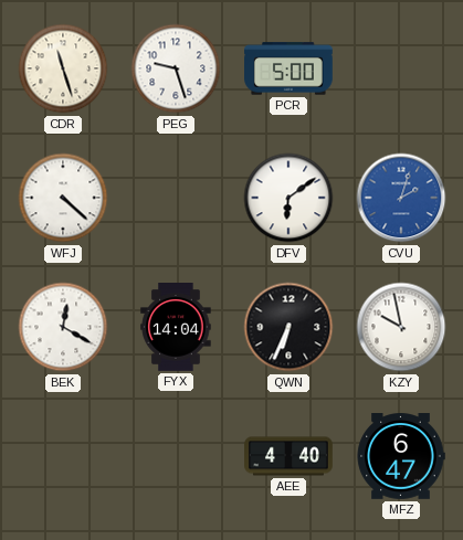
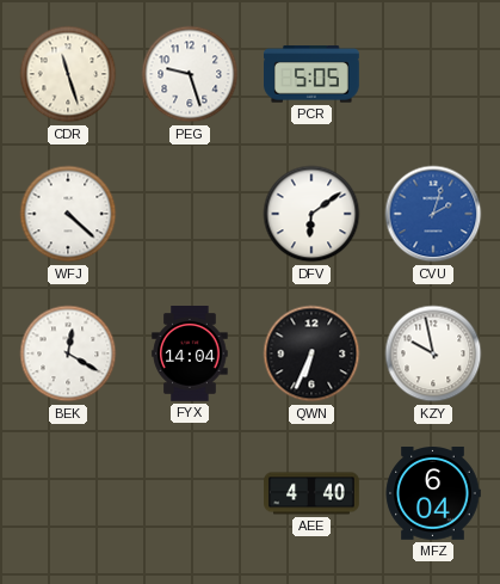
PCR: 5:00 -> 5:05 (313, 74)
MFZ: 6:47 -> 6:04 (433, 494)
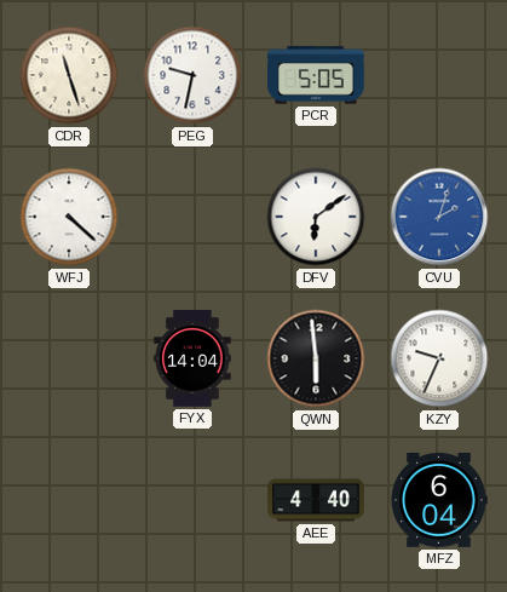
PEG: 9:27 -> 9:32 (192, 75)
BEK: 12:20 -> none (68, 354)
QWN: 6:34 -> 5:59 (316, 358)
KZY: 9:58 -> 9:34 (439, 358)
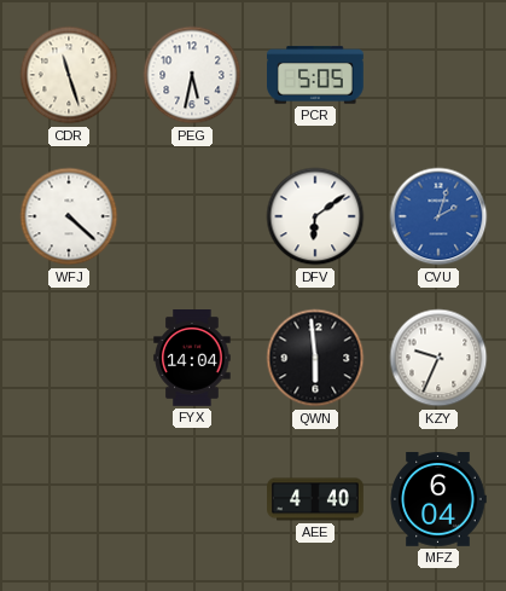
PEG: 9:32 -> 5:32 (192, 75)
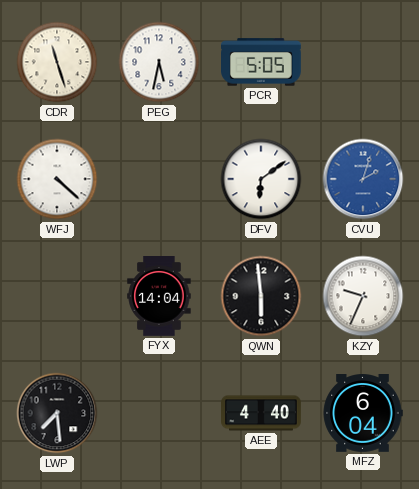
LWP: none -> 7:29 (57, 413)
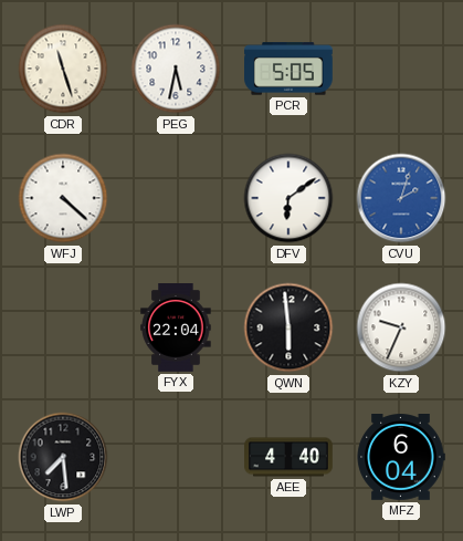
FYX: 14:04 -> 22:04 (176, 329)
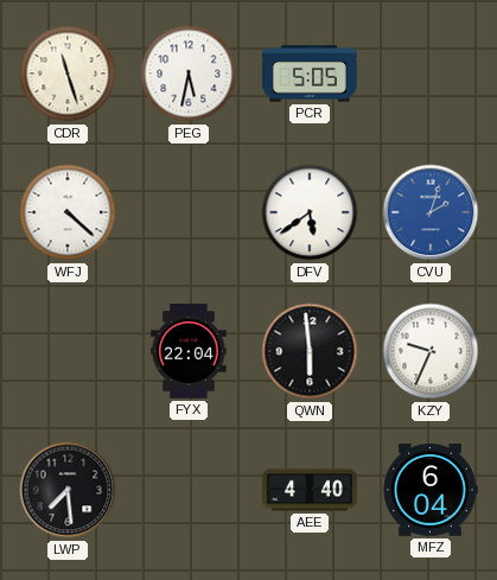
DFV: 6:09 -> 5:39 (310, 212)
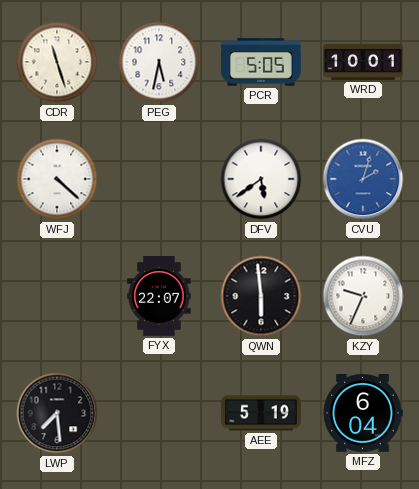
WRD: none -> 10:01 (363, 62)
FYX: 22:04 -> 22:07 (159, 297)
AEE: 4:40 -> 5:19 (261, 413)
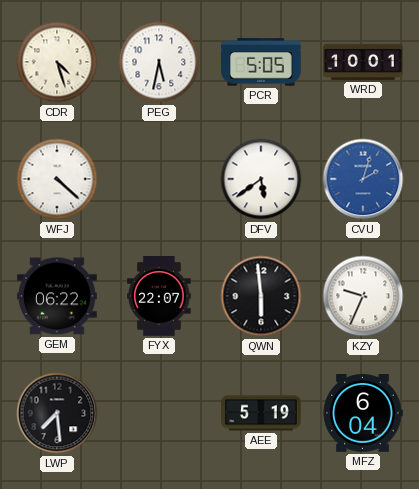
CDR: 11:27 -> 4:27 (57, 62)
GEM: none -> 06:22 (58, 296)
